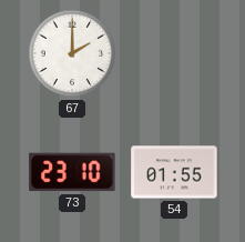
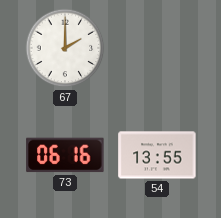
73: 23:10 -> 06:16 (65, 155)
54: 01:55 -> 13:55 (157, 155)
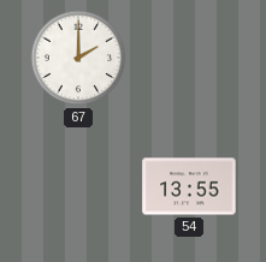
73: 06:16 -> none (65, 155)
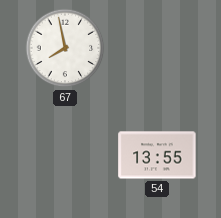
67: 2:00 -> 7:58 (65, 48)
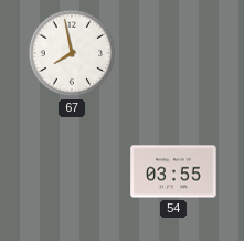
54: 13:55 -> 03:55 (173, 171)
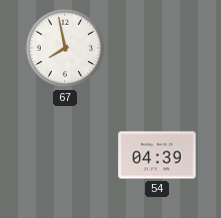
54: 03:55 -> 04:39 (157, 155)
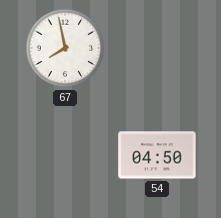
54: 04:39 -> 04:50 (157, 155)
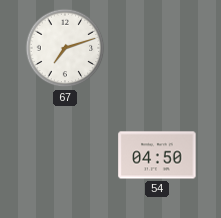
67: 7:58 -> 7:12 (65, 48)
